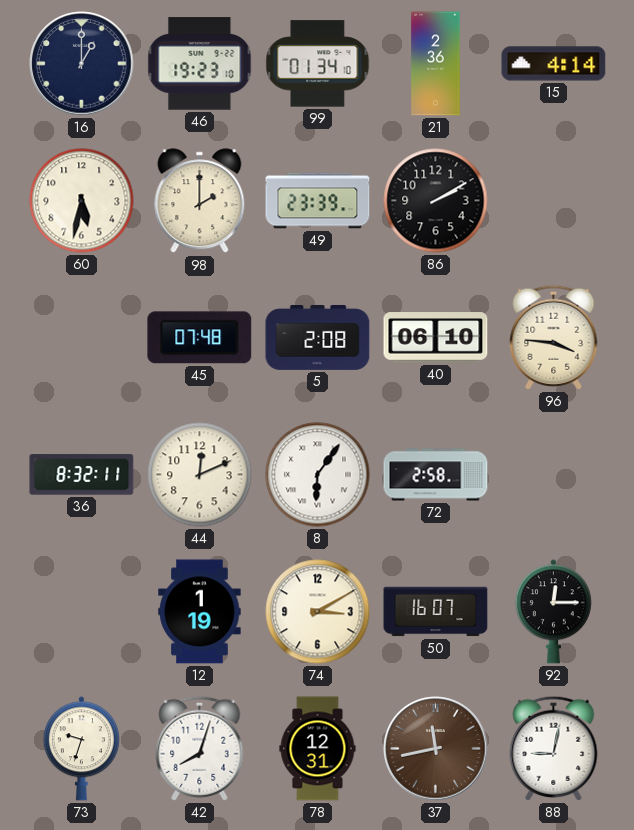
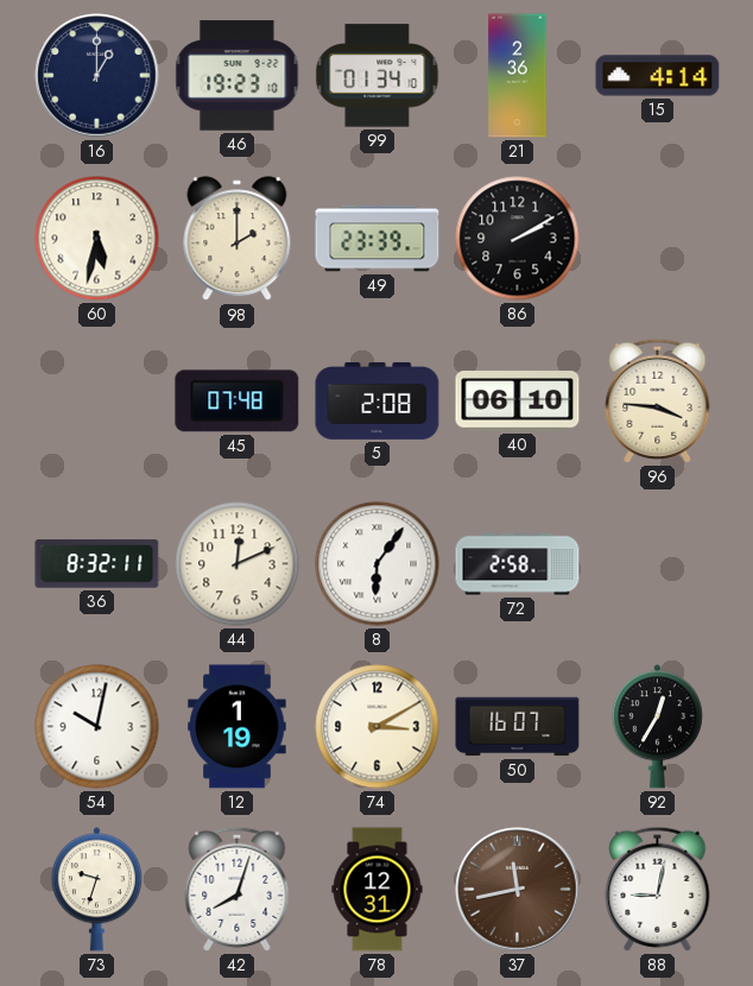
54: none -> 10:02 (97, 727)
92: 12:15 -> 12:35 (657, 727)
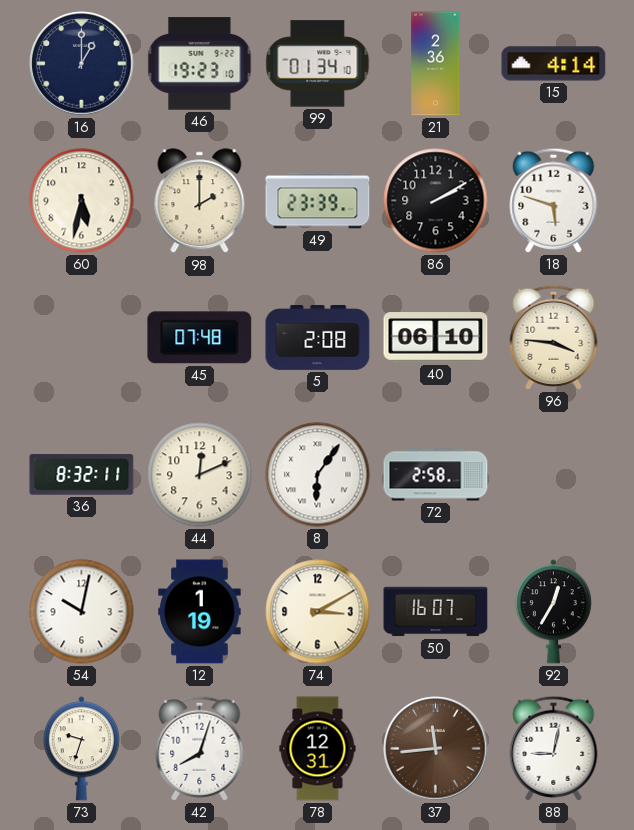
18: none -> 5:48 (554, 200)
37: 11:43 -> 11:44 (436, 749)
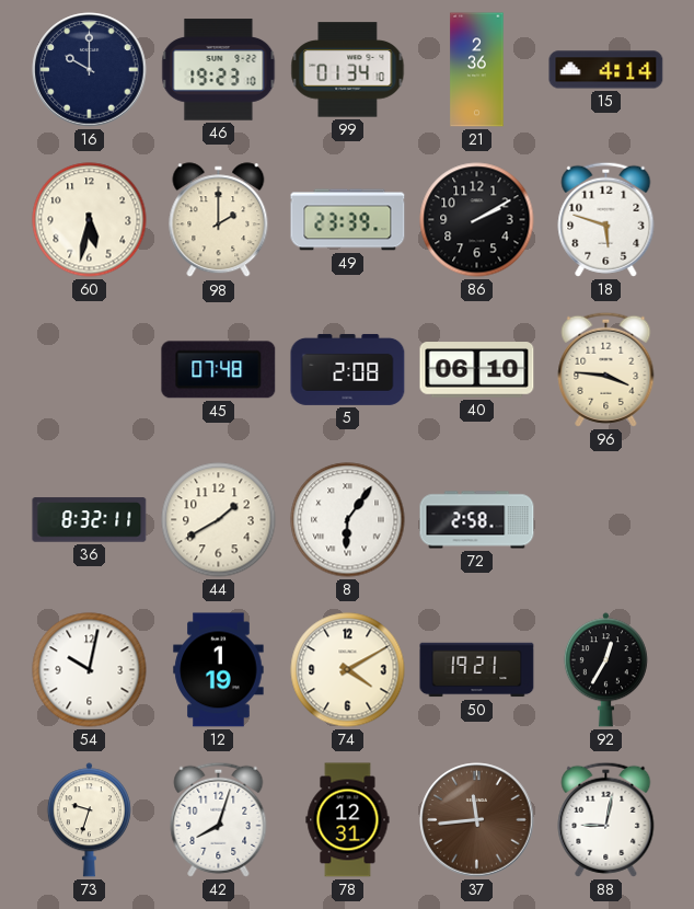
16: 1:00 -> 10:00 (90, 70)
44: 12:11 -> 1:40 (219, 520)
74: 3:10 -> 4:10 (348, 670)
50: 16:07 -> 19:21 (477, 670)
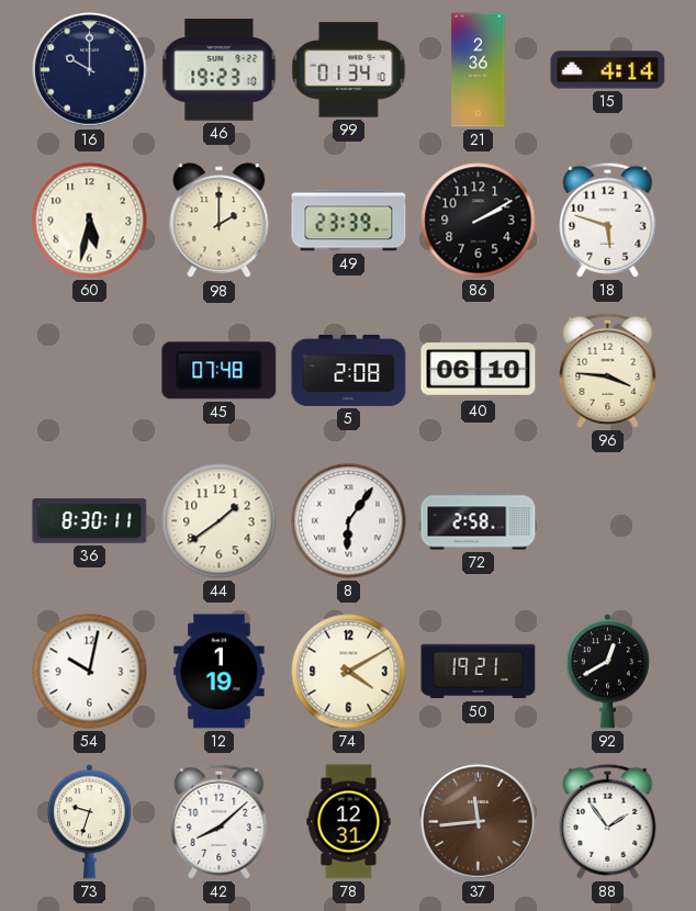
36: 8:32 -> 8:30 (90, 521)
44: 1:40 -> 1:39 (220, 521)
92: 12:35 -> 12:40 (607, 672)
42: 8:03 -> 8:08 (220, 821)
88: 9:02 -> 1:54 (608, 821)
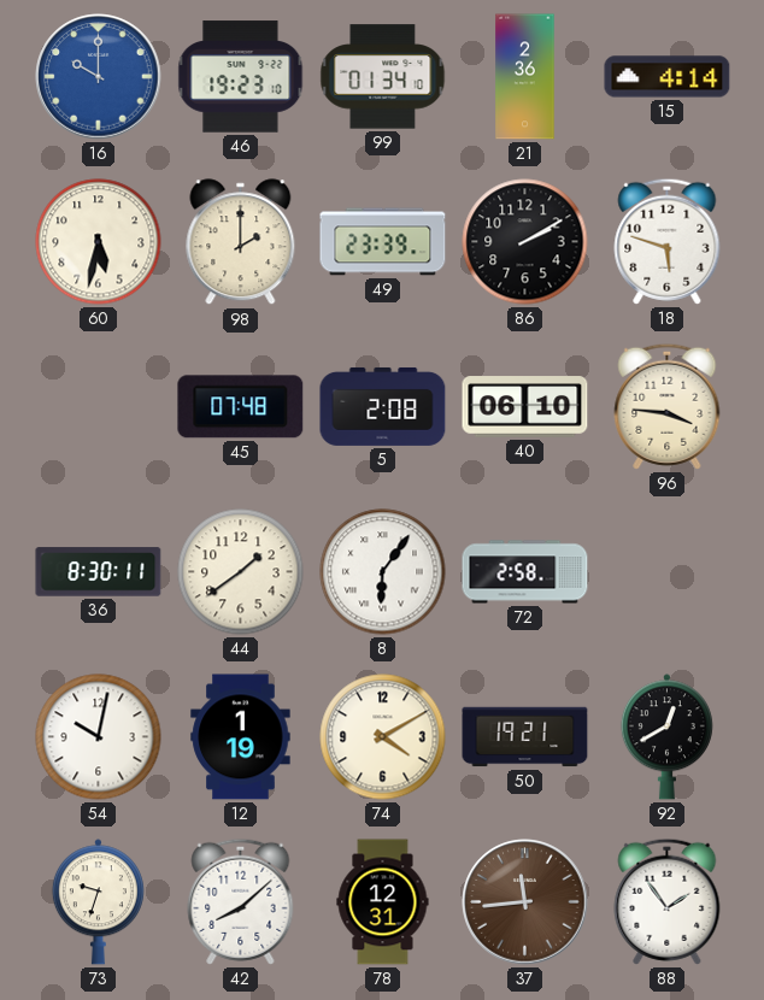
16 dial: navy -> blue (99, 77)
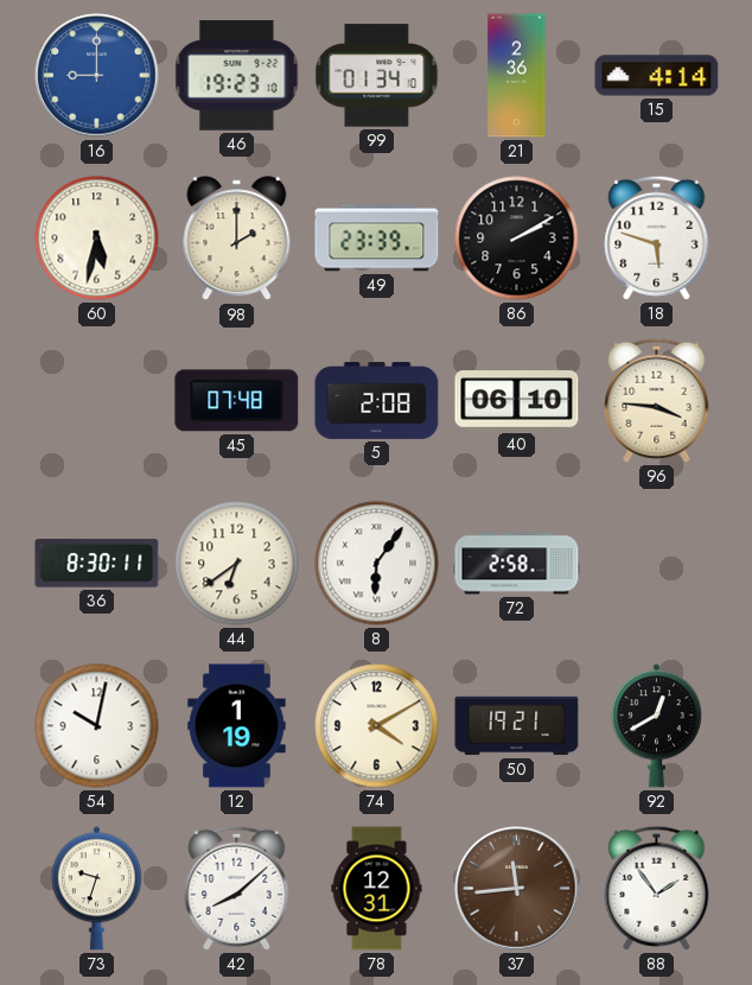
16: 10:00 -> 9:00 (97, 76)
44: 1:39 -> 6:39 (237, 564)
